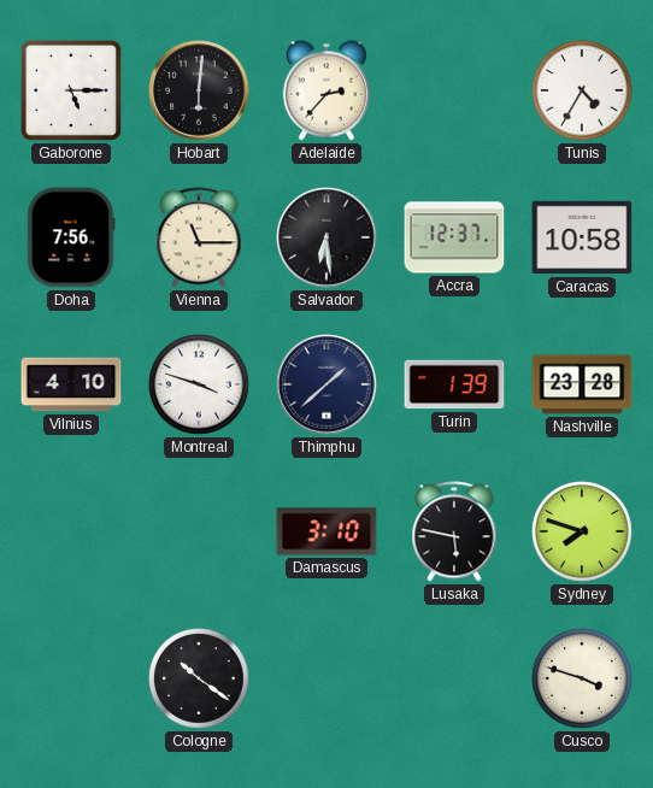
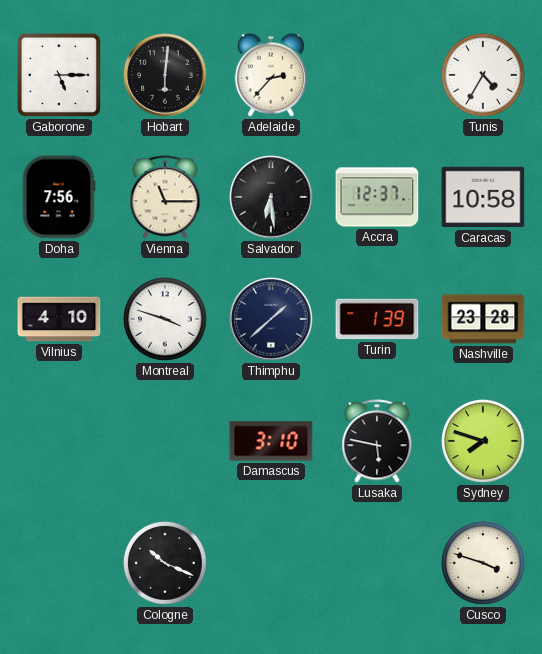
Cologne: 10:21 -> 10:19 (166, 564)
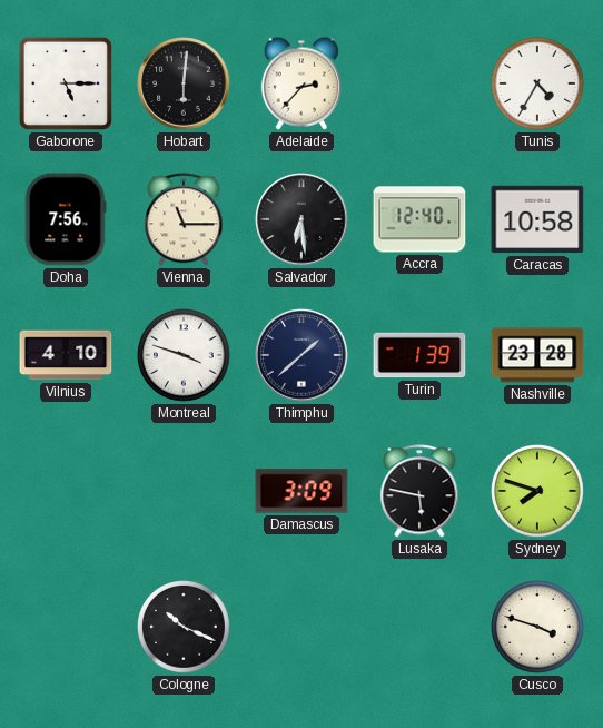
Accra: 12:37 -> 12:40 (419, 219)
Damascus: 3:10 -> 3:09 (301, 491)
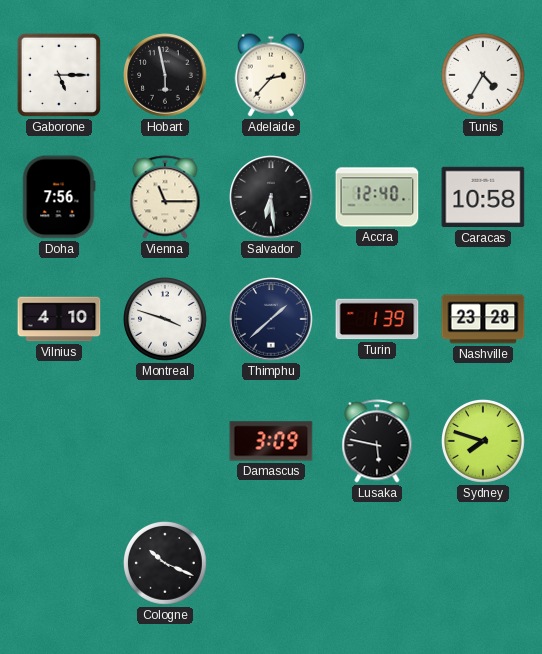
Hobart: 6:01 -> 5:58 (165, 75)
Cusco: 3:48 -> none (538, 628)
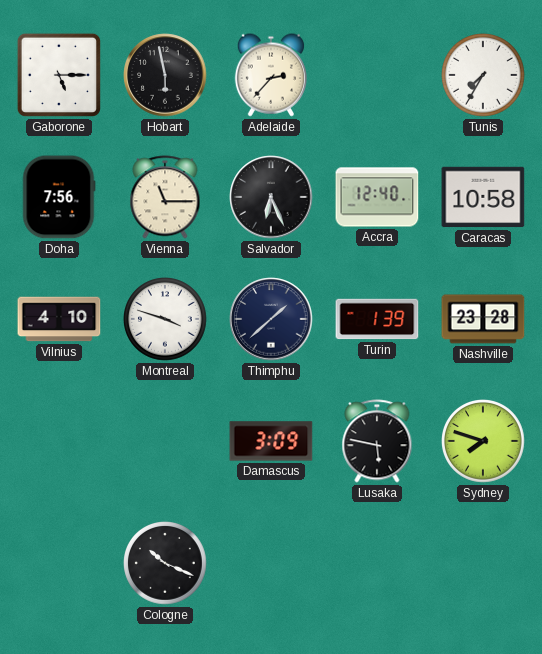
Tunis: 4:35 -> 7:35 (484, 76)
Salvador: 6:29 -> 6:26 (271, 197)
